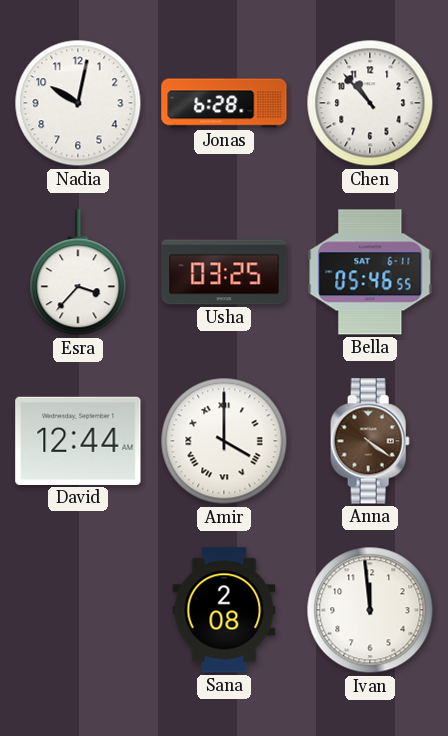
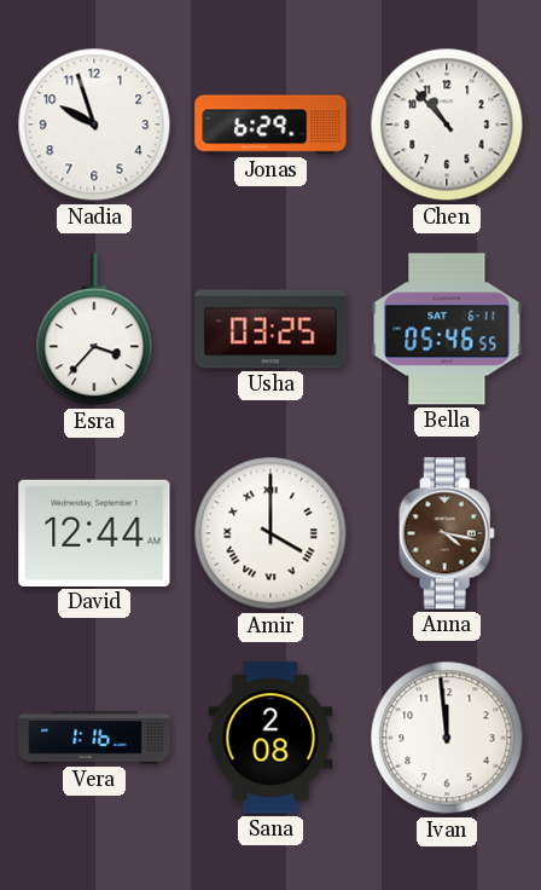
Nadia: 10:02 -> 9:57 (94, 125)
Jonas: 6:28 -> 6:29 (270, 125)
Anna: 4:21 -> 4:17 (447, 533)
Vera: none -> 1:16 (94, 738)
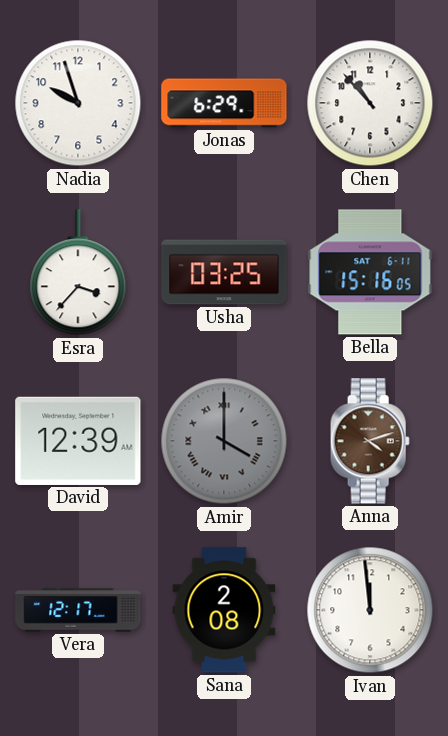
Bella: 05:46 -> 15:16 (370, 272)
David: 12:44 -> 12:39 (78, 441)
Amir dial: white -> grey (224, 441)
Anna: 4:17 -> 4:12 (370, 441)
Vera: 1:16 -> 12:17 (78, 610)
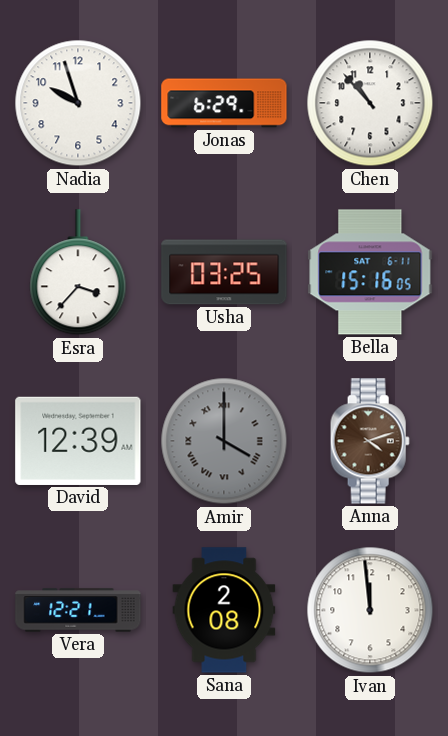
Vera: 12:17 -> 12:21 (78, 610)
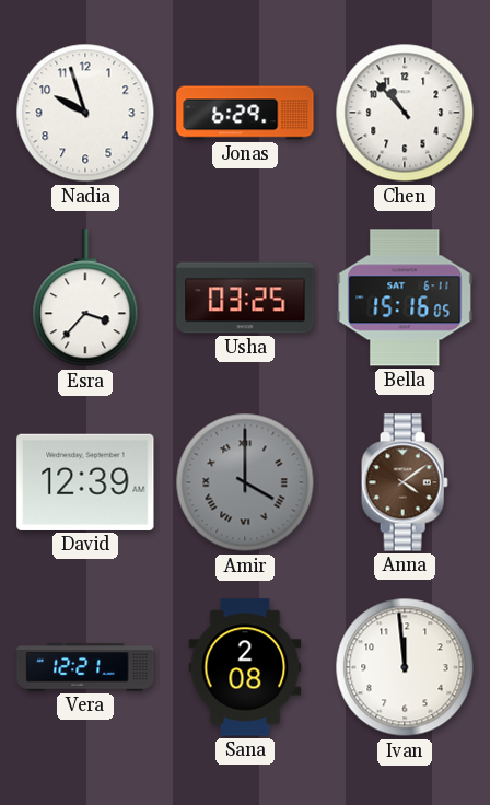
Anna: 4:12 -> 4:09 (405, 482)
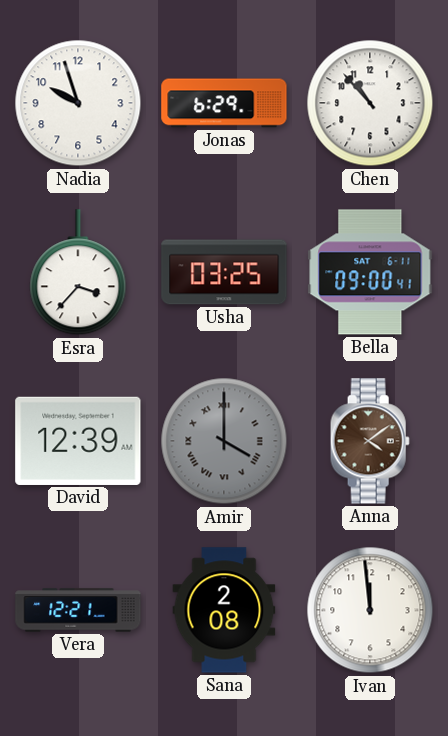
Bella: 15:16 -> 09:00 (370, 272)
